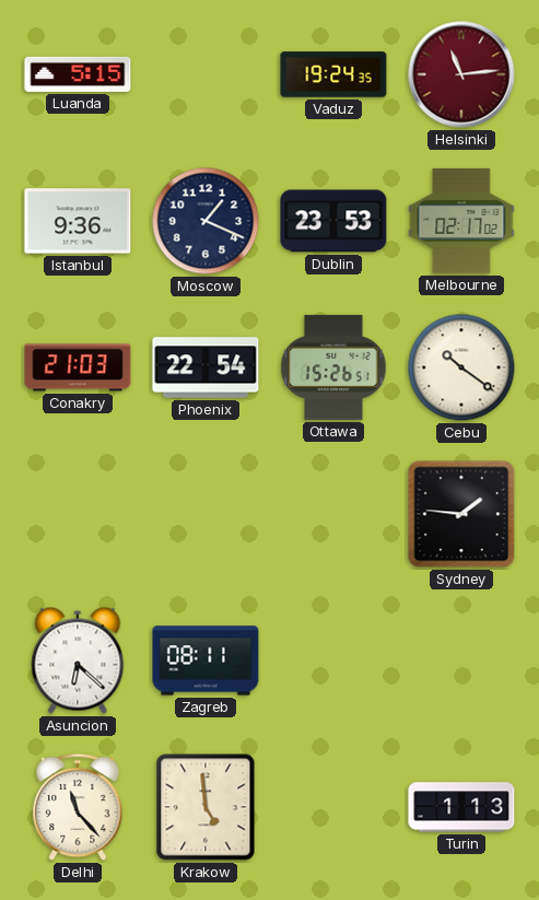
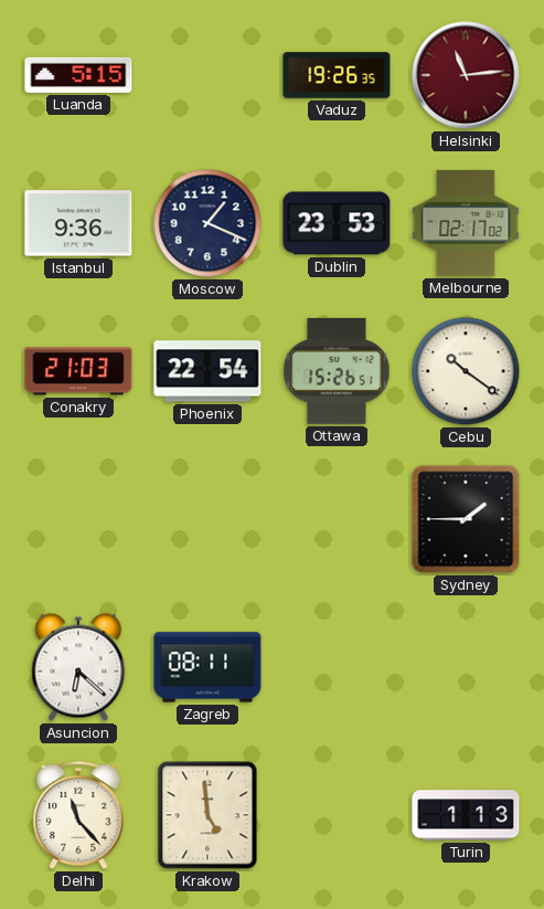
Vaduz: 19:24 -> 19:26 (337, 75)
Sydney: 1:46 -> 1:45 (466, 519)
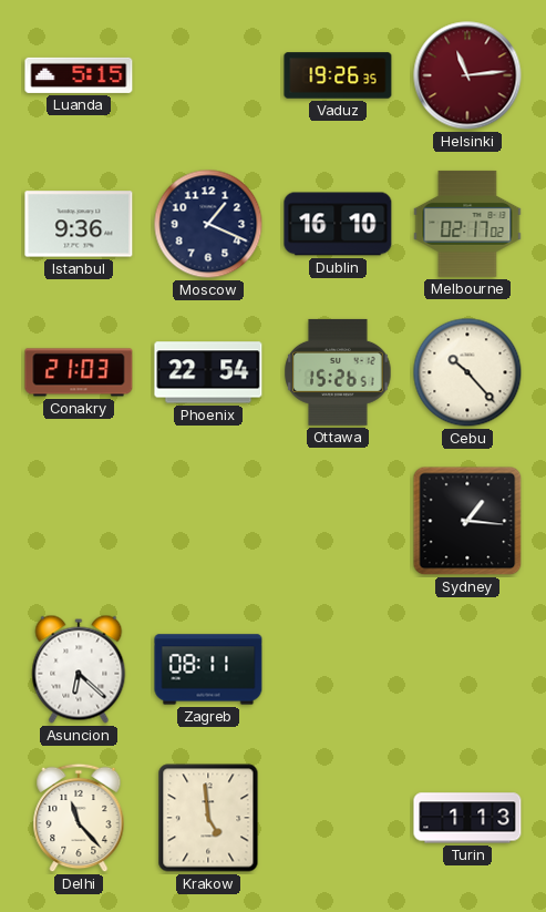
Dublin: 23:53 -> 16:10 (338, 224)
Cebu: 10:21 -> 10:23 (467, 372)
Sydney: 1:45 -> 1:16 (467, 521)
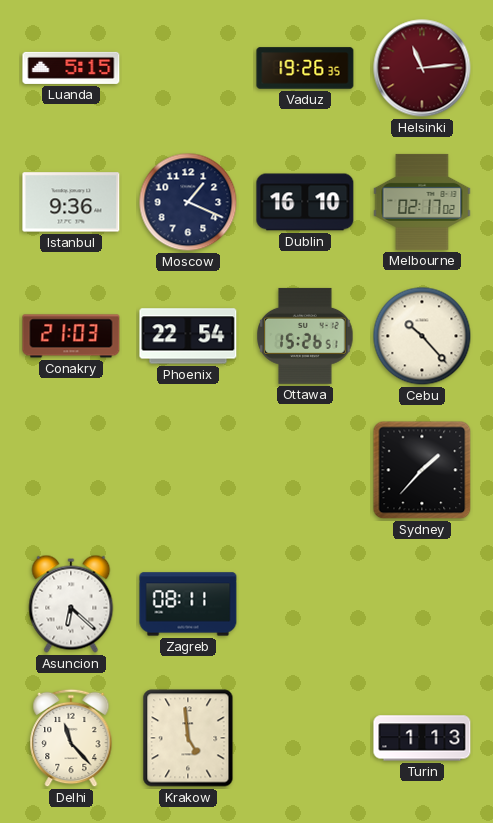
Sydney: 1:16 -> 1:37 (422, 470)
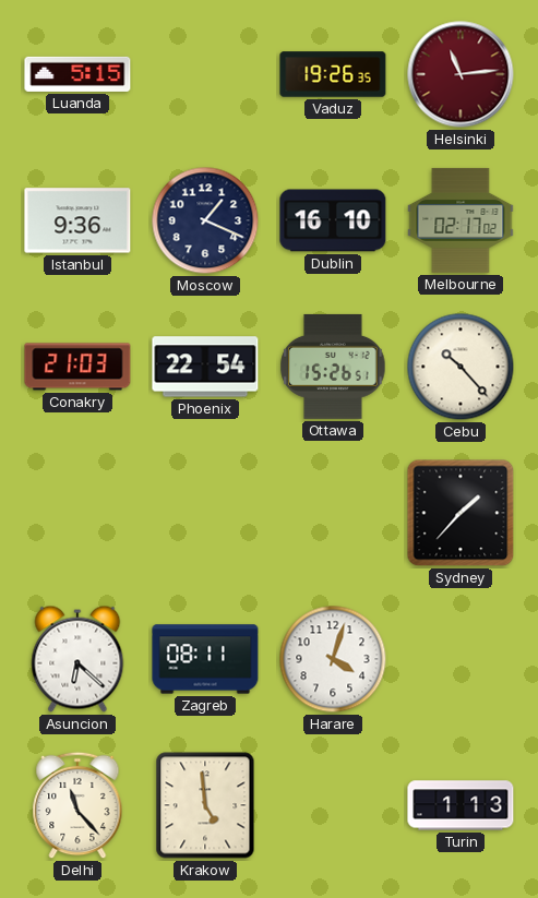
Harare: none -> 4:03 (333, 659)
